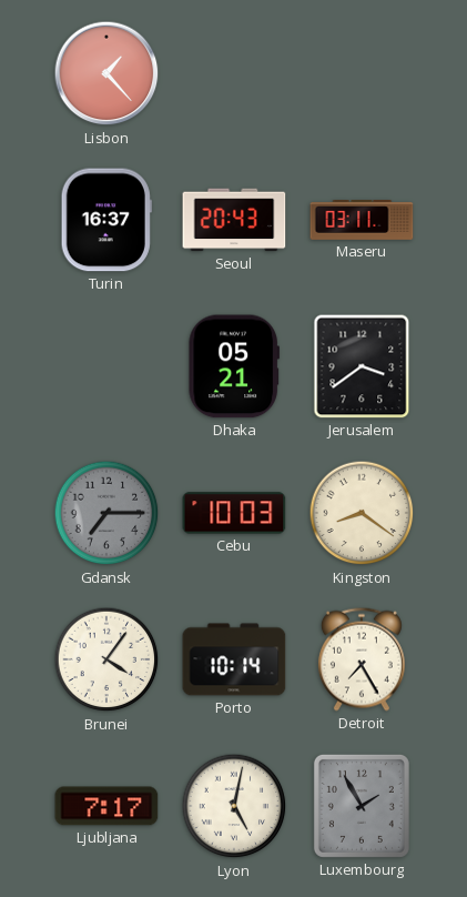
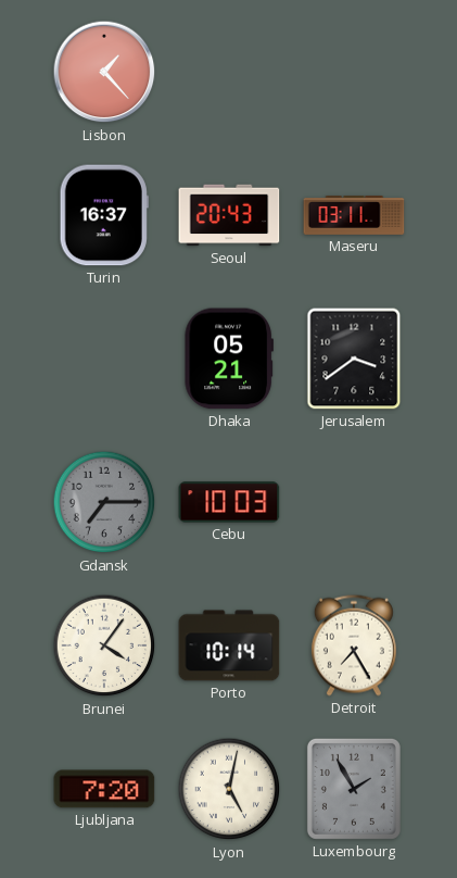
Kingston: 8:21 -> none (362, 513)
Ljubljana: 7:17 -> 7:20 (104, 789)
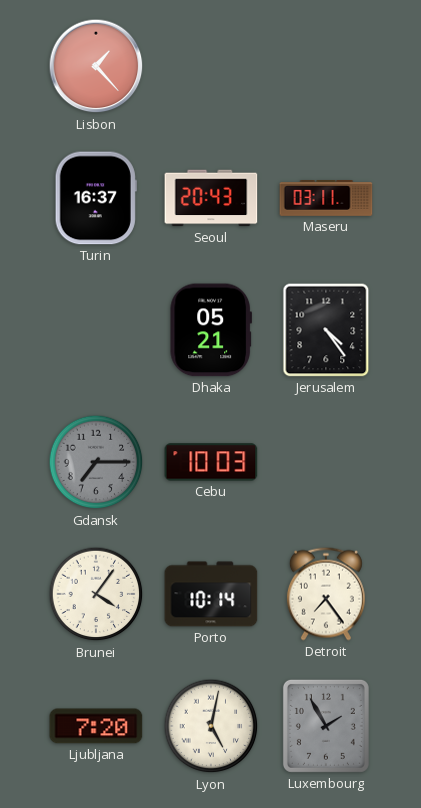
Jerusalem: 3:39 -> 4:24 (326, 330)
Detroit: 7:25 -> 7:24 (326, 594)
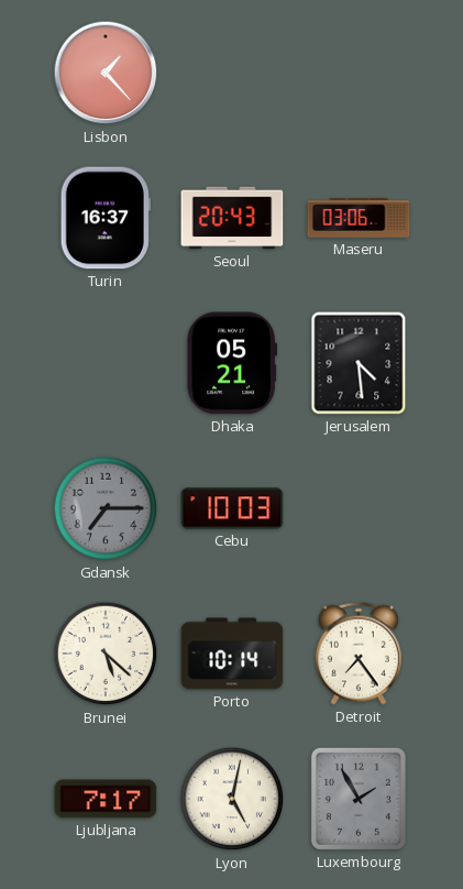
Maseru: 03:11 -> 03:06 (359, 219)
Jerusalem: 4:24 -> 4:29 (359, 363)
Brunei: 4:06 -> 5:22 (106, 654)
Ljubljana: 7:20 -> 7:17 (106, 799)
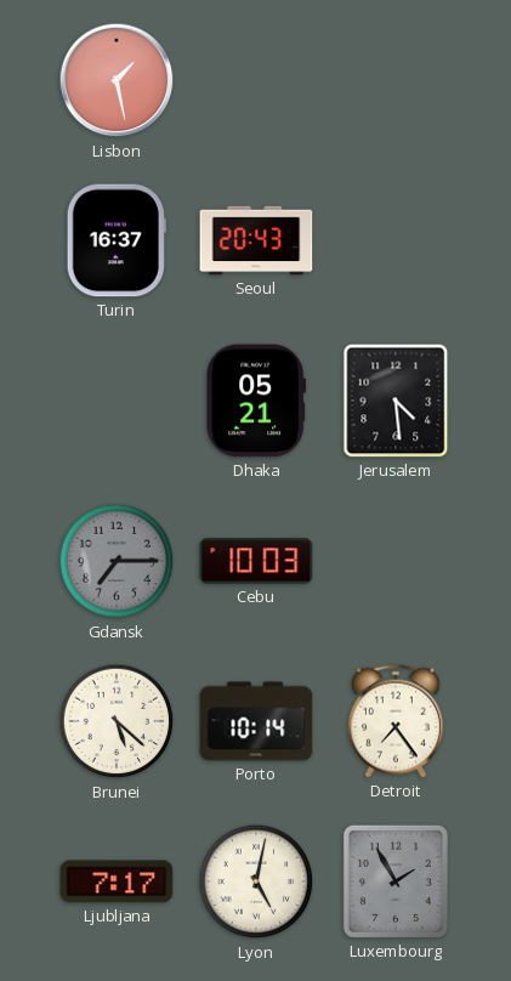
Lisbon: 1:23 -> 1:28 (117, 80)
Maseru: 03:06 -> none (359, 219)
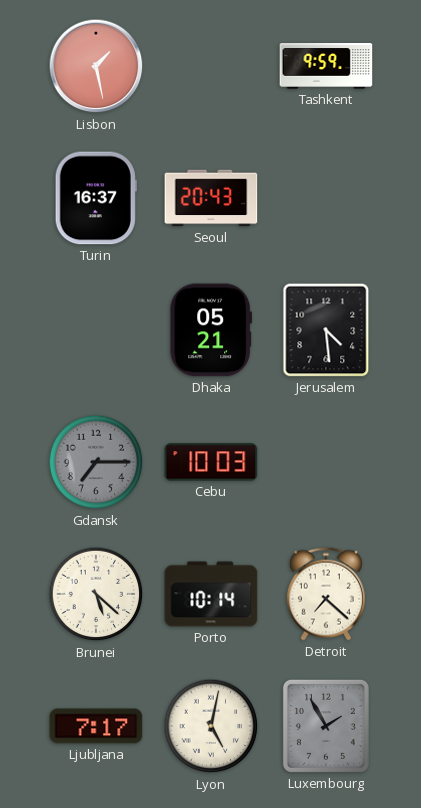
Tashkent: none -> 9:59 (326, 66)
Detroit: 7:24 -> 7:22 (326, 594)
